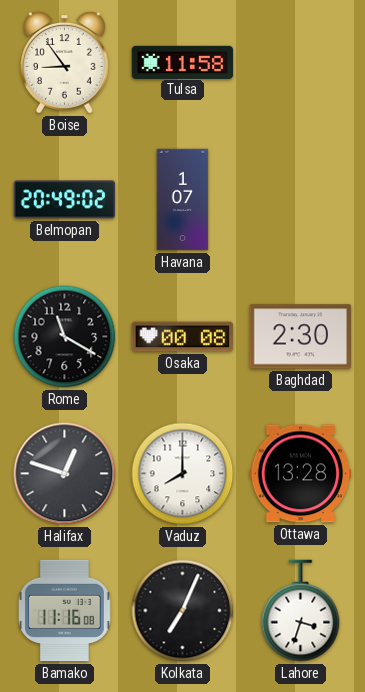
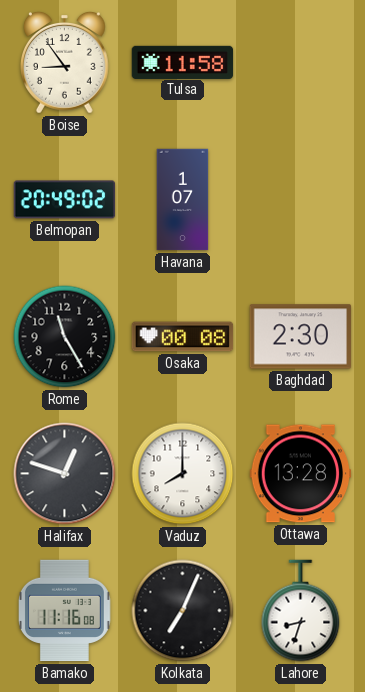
Rome: 11:20 -> 11:25 (65, 337)
Lahore: 3:33 -> 8:33 (301, 611)
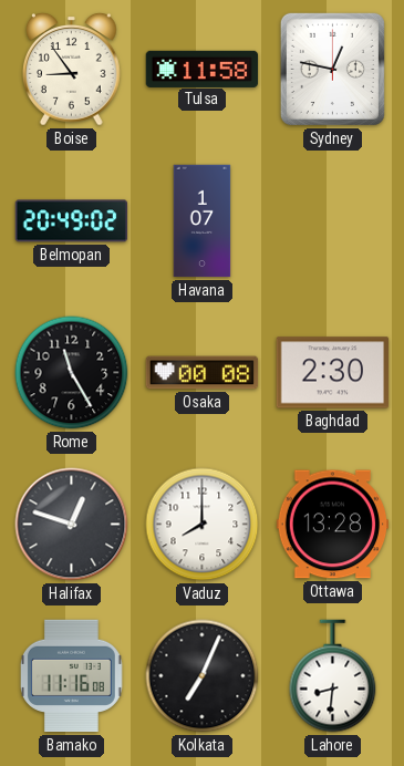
Sydney: none -> 12:47 (332, 69)
Lahore: 8:33 -> 8:31 (333, 676)
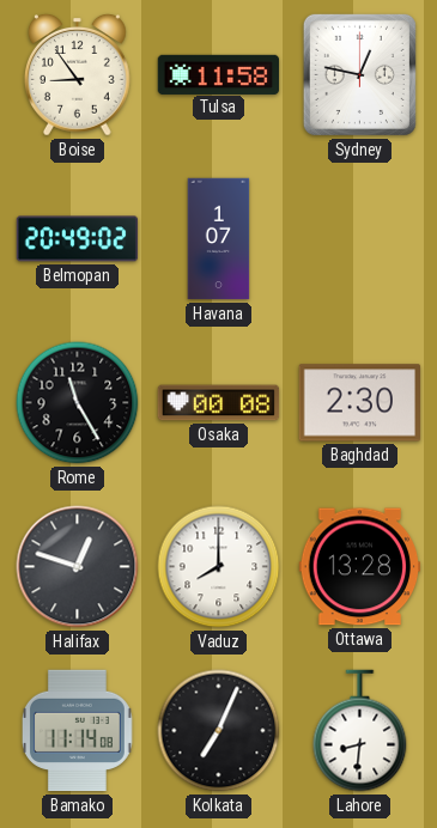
Bamako: 11:16 -> 11:14 (77, 731)
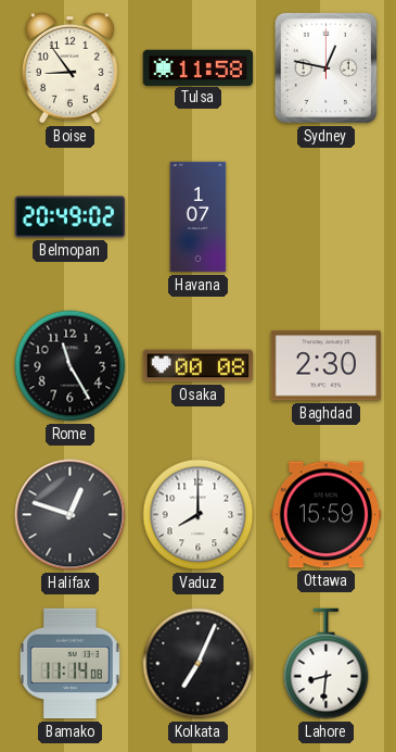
Ottawa: 13:28 -> 15:59 (327, 515)
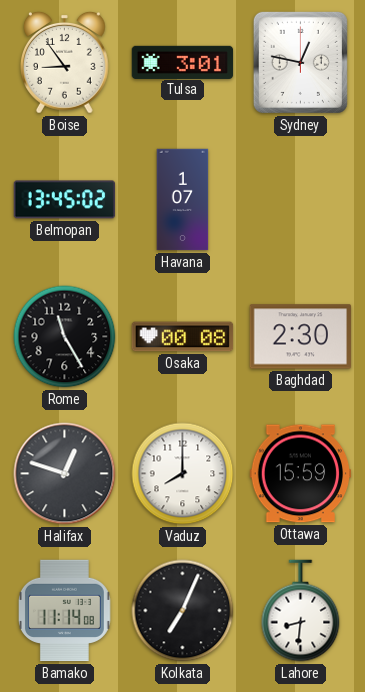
Tulsa: 11:58 -> 3:01 (183, 62)
Belmopan: 20:49 -> 13:45 (65, 200)
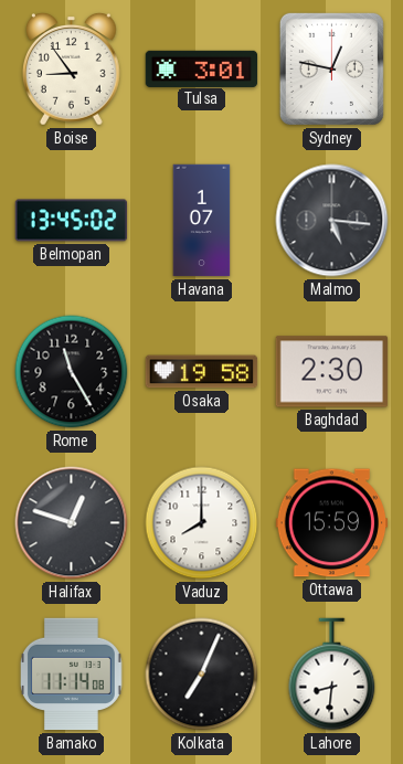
Malmo: none -> 5:16 (332, 221)
Osaka: 00:08 -> 19:58 (202, 372)
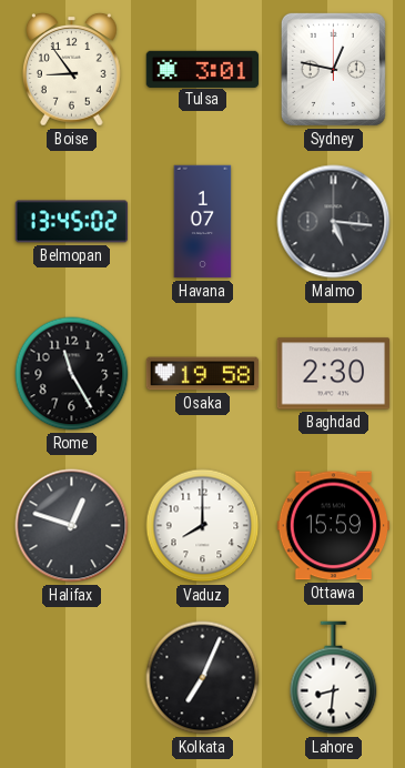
Bamako: 11:14 -> none (71, 675)
